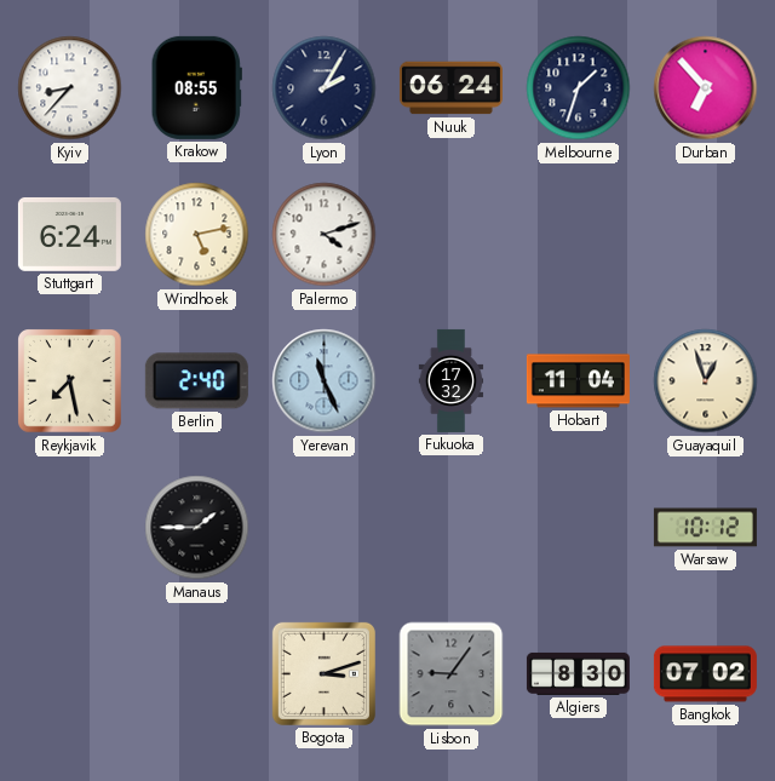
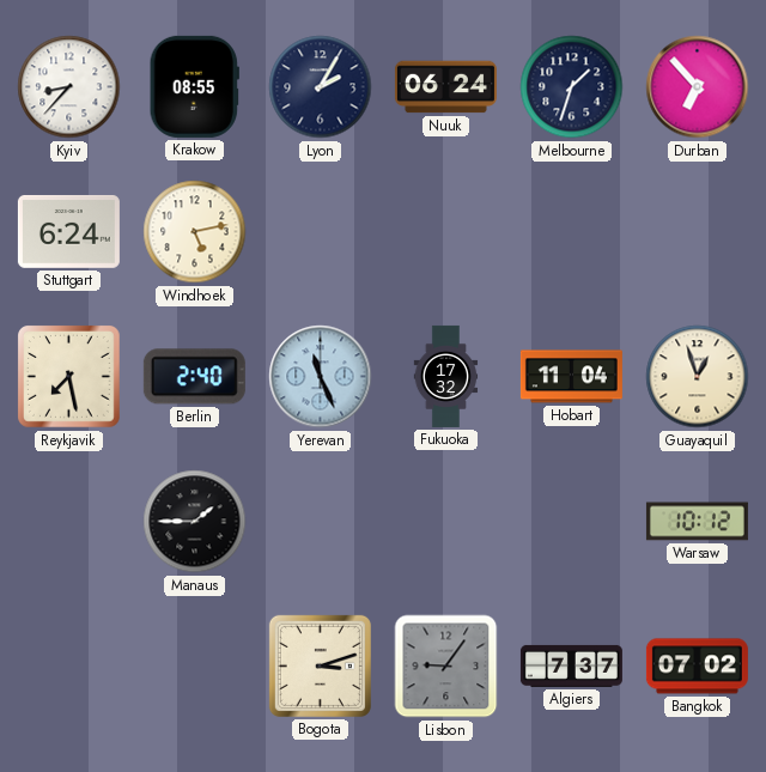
Palermo: 4:12 -> none (325, 235)
Algiers: 8:30 -> 7:37 (571, 665)
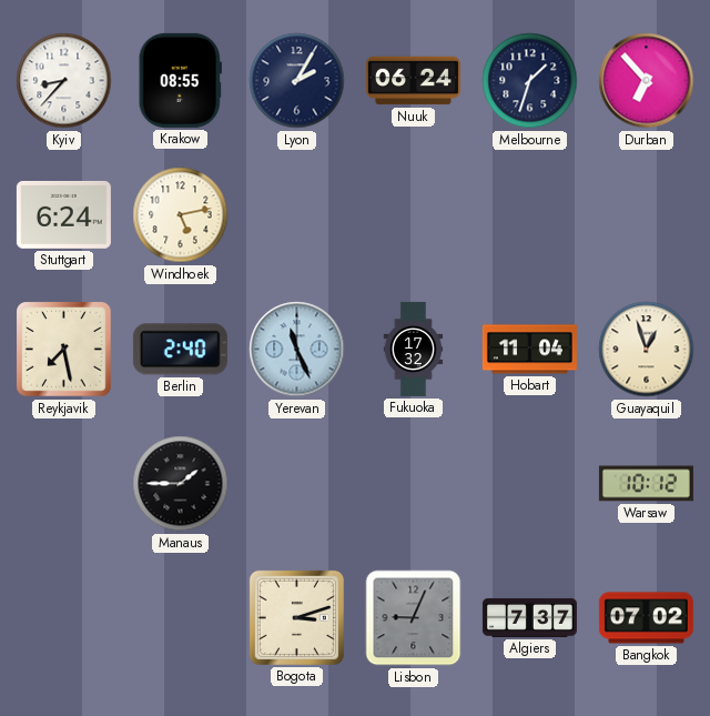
Lisbon: 9:06 -> 9:04 (414, 618)
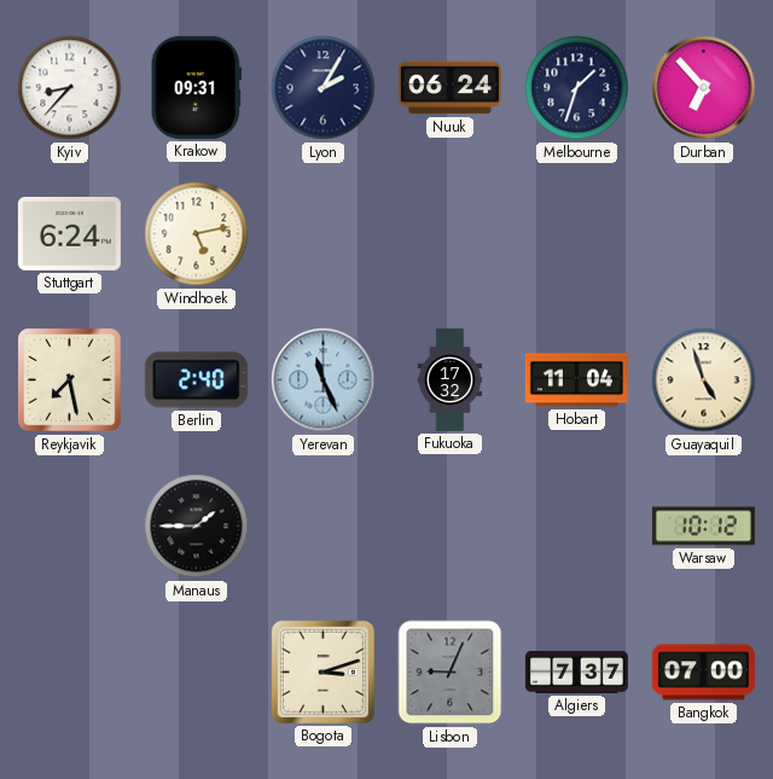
Krakow: 08:55 -> 09:31 (196, 87)
Guayaquil: 12:57 -> 4:57 (704, 380)
Bangkok: 07:02 -> 07:00 (703, 673)
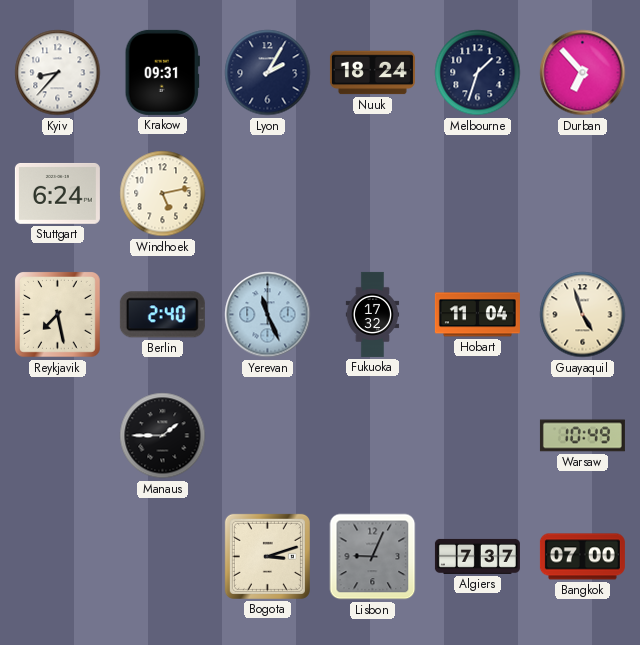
Nuuk: 06:24 -> 18:24 (372, 73)
Warsaw: 10:12 -> 10:49 (582, 436)
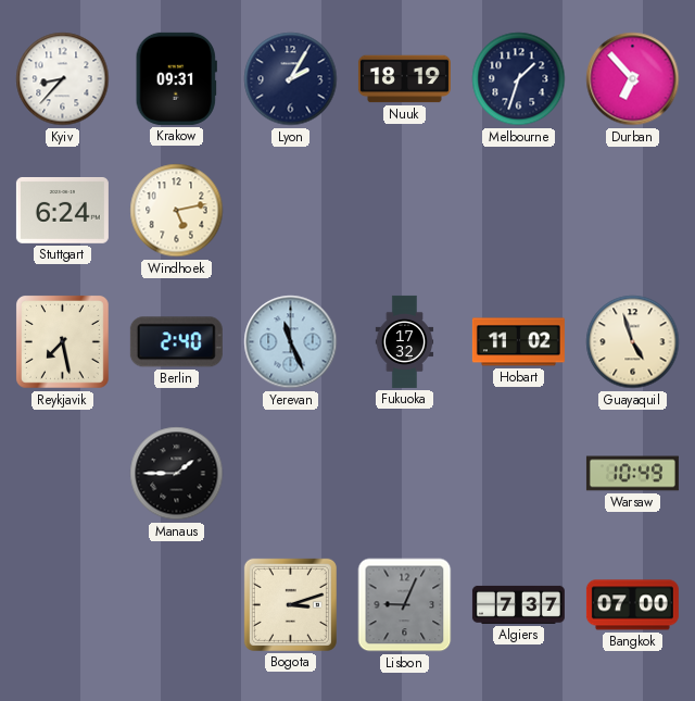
Nuuk: 18:24 -> 18:19 (404, 79)
Hobart: 11:04 -> 11:02 (518, 342)
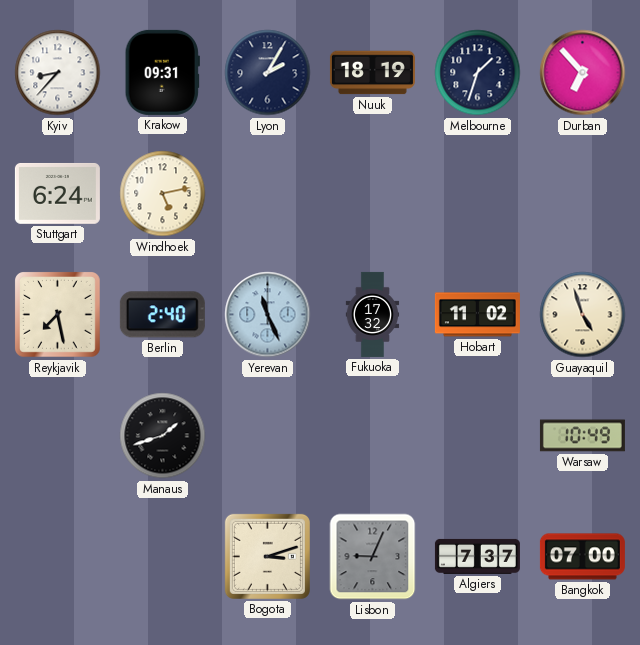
Manaus: 1:45 -> 1:42 (163, 436)
